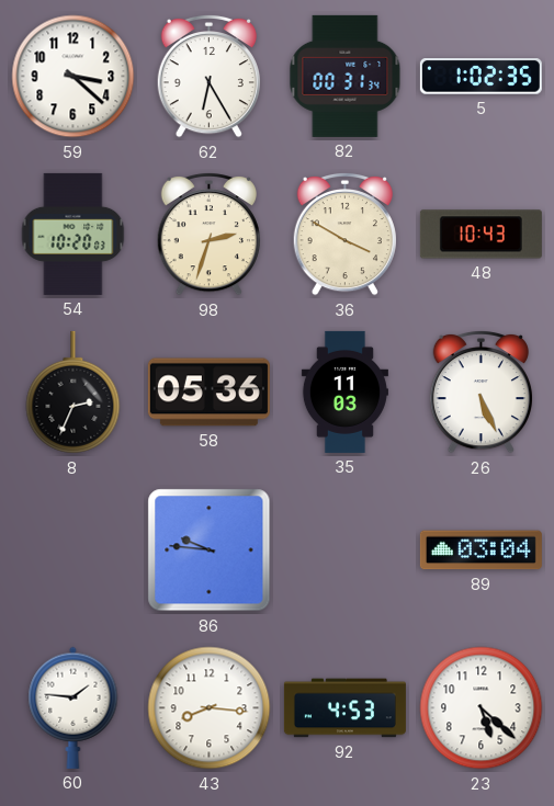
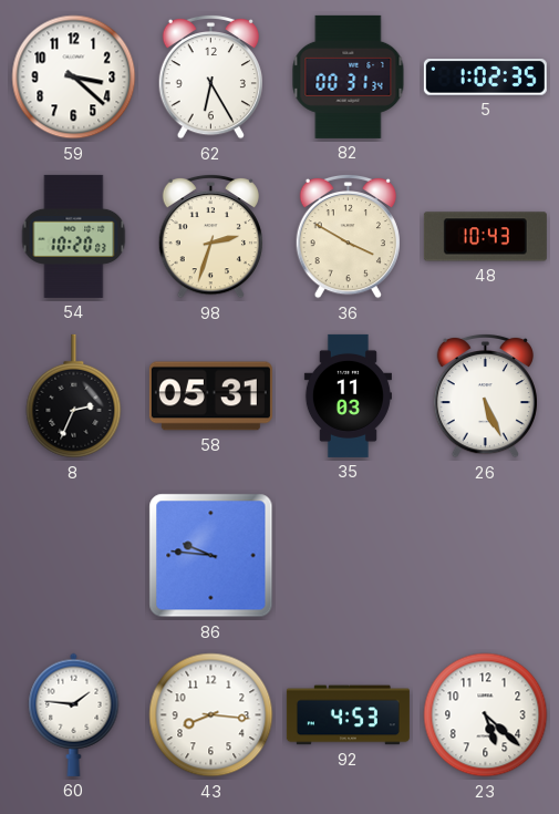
58: 05:36 -> 05:31 (210, 396)
89: 03:04 -> none (480, 550)
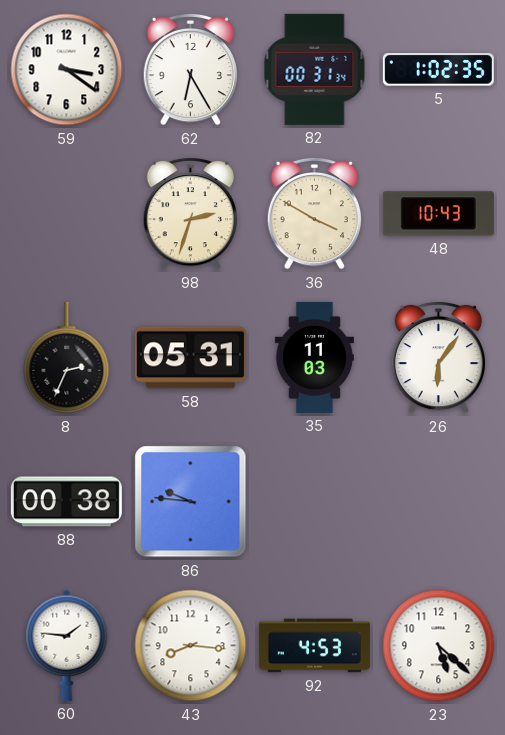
59: 3:22 -> 3:21 (67, 70)
54: 10:20 -> none (74, 236)
26: 5:26 -> 6:06 (438, 357)
88: none -> 00:38 (66, 502)
